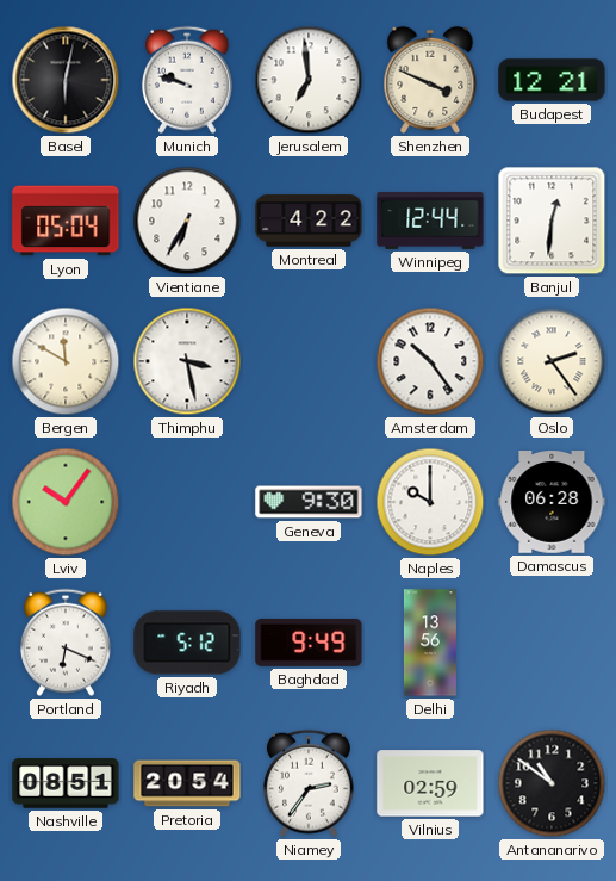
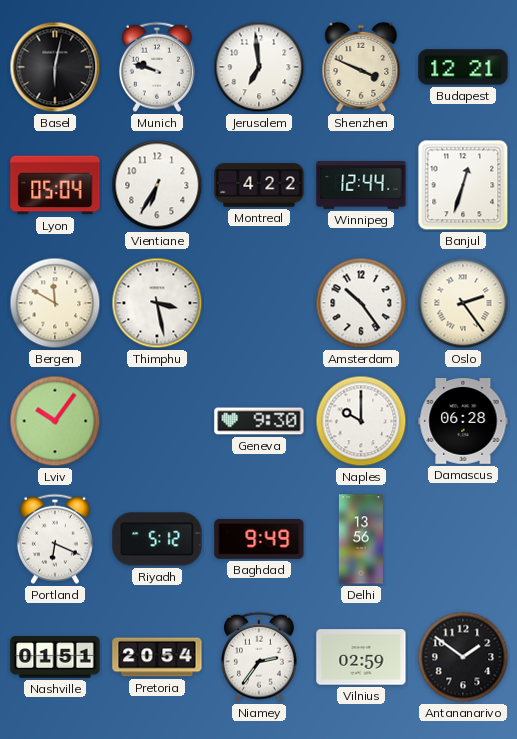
Banjul: 12:31 -> 12:33 (463, 185)
Nashville: 08:51 -> 01:51 (55, 657)
Antananarivo: 10:51 -> 1:51 (463, 657)
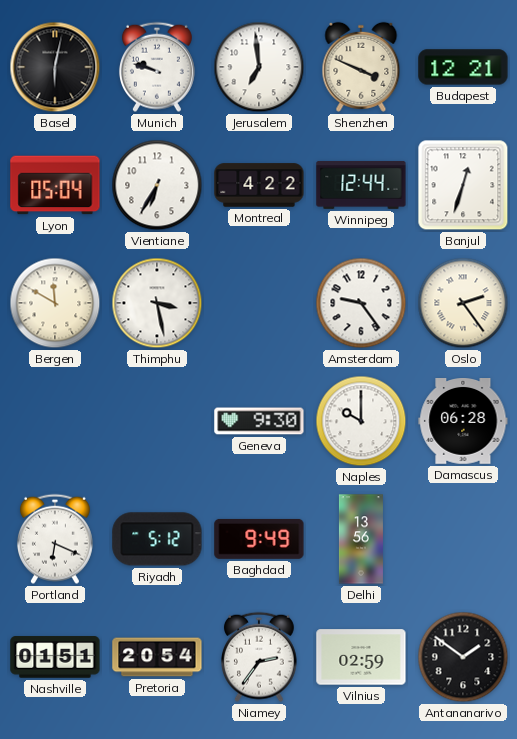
Amsterdam: 10:24 -> 9:24 (361, 303)
Lviv: 10:06 -> none (55, 421)
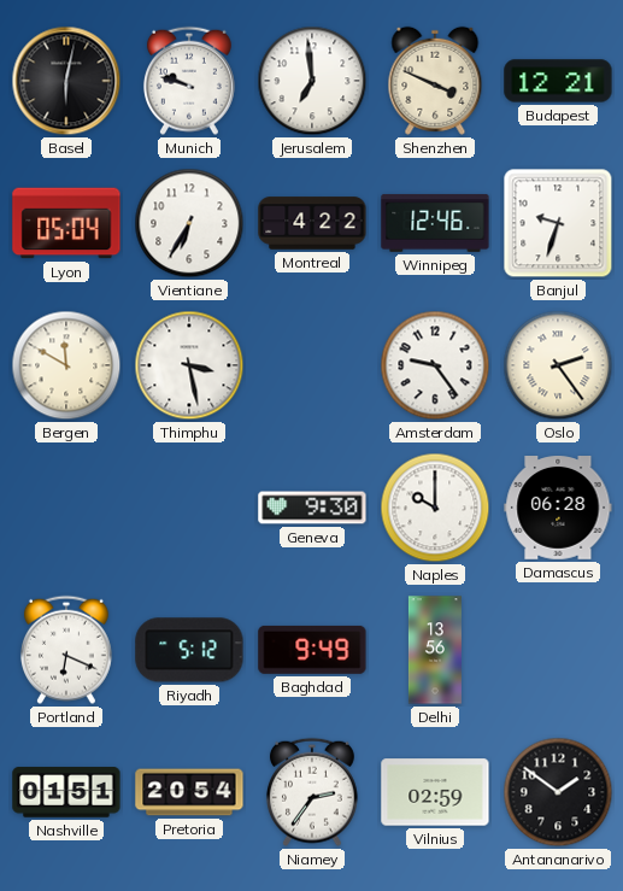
Winnipeg: 12:44 -> 12:46 (435, 223)
Banjul: 12:33 -> 9:33 (558, 223)
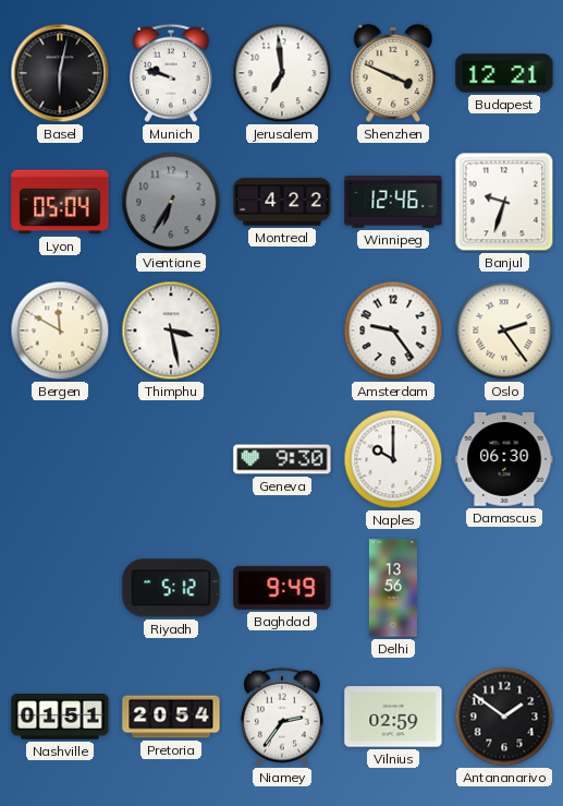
Vientiane dial: white -> grey (171, 202)
Damascus: 06:28 -> 06:30 (504, 460)
Portland: 6:19 -> none (66, 650)
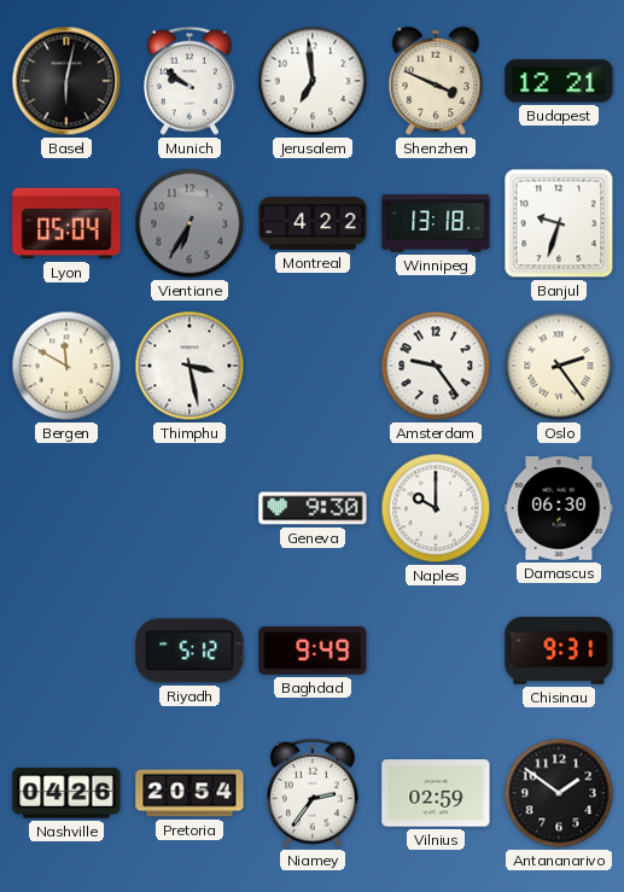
Munich: 9:48 -> 9:51 (189, 81)
Winnipeg: 12:46 -> 13:18 (436, 223)
Delhi: 13:56 -> none (393, 588)
Chisinau: none -> 9:31 (559, 652)
Nashville: 01:51 -> 04:26 (66, 793)
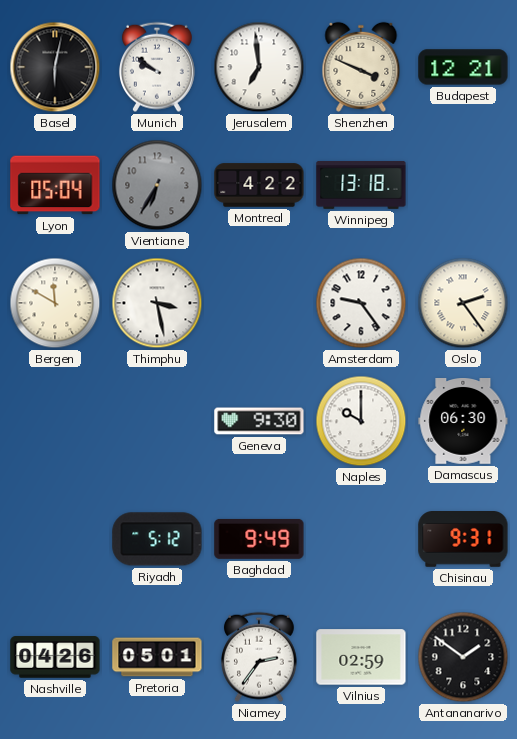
Banjul: 9:33 -> none (559, 223)
Pretoria: 20:54 -> 05:01 (157, 657)
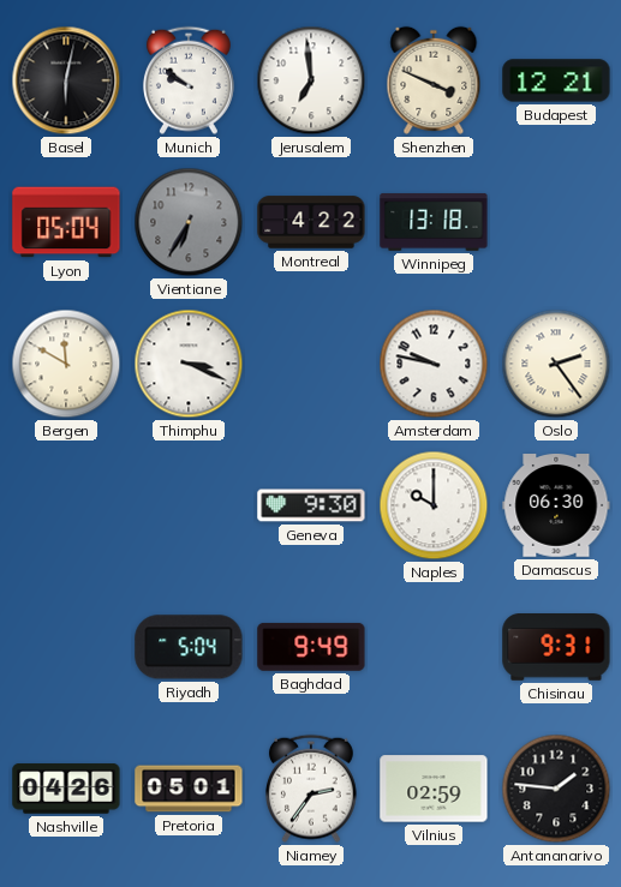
Thimphu: 3:28 -> 3:19 (189, 364)
Amsterdam: 9:24 -> 9:47 (434, 364)
Riyadh: 5:12 -> 5:04 (189, 647)
Antananarivo: 1:51 -> 1:46 (556, 789)
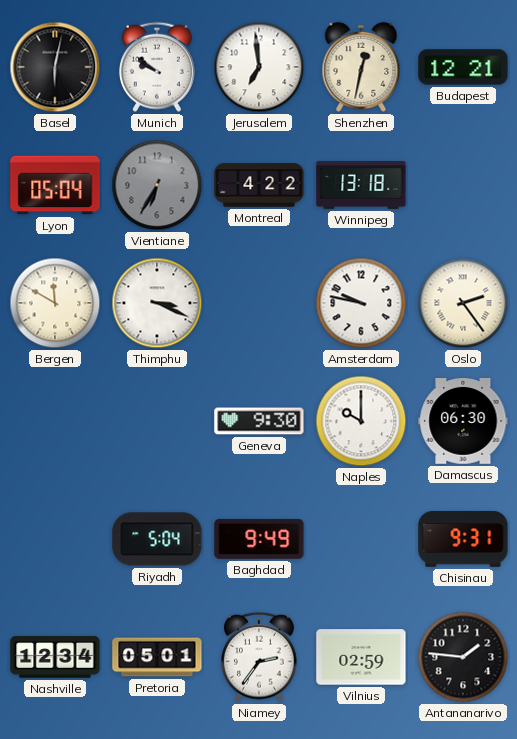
Shenzhen: 3:49 -> 12:32 (361, 67)
Nashville: 04:26 -> 12:34 (55, 657)
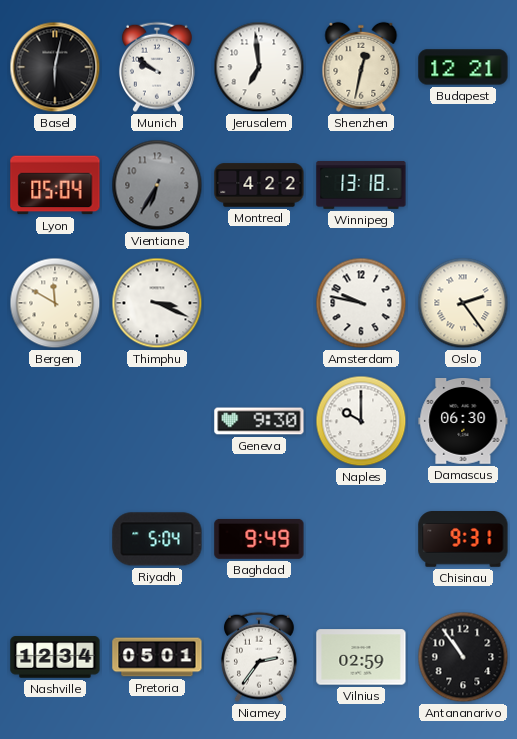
Antananarivo: 1:46 -> 10:54 (463, 657)
